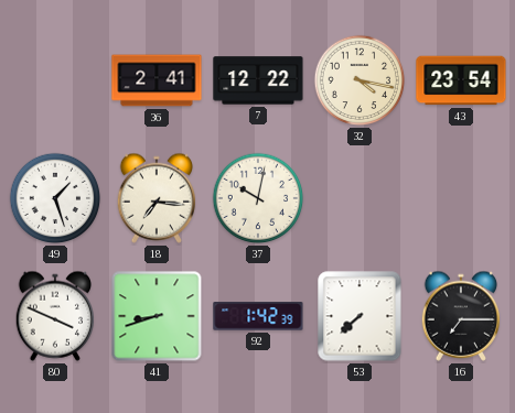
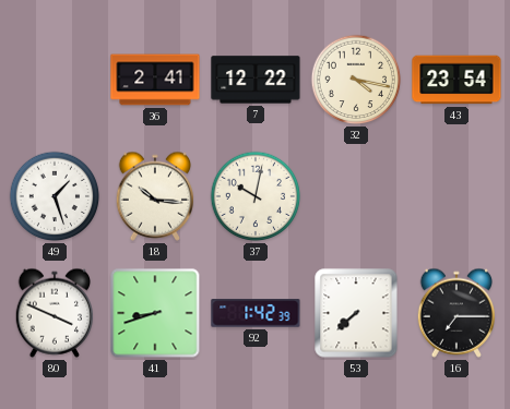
18: 7:16 -> 10:16 (154, 196)
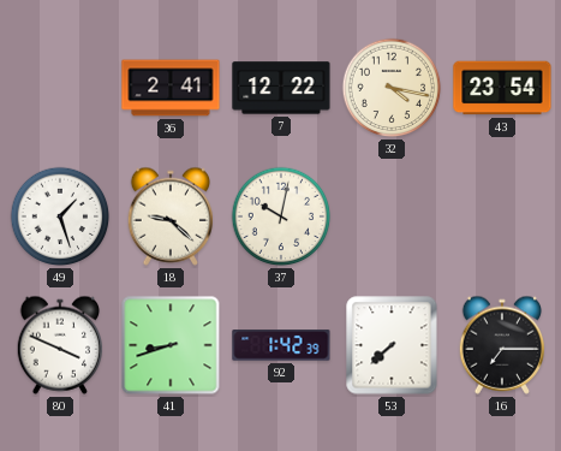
18: 10:16 -> 9:22 (169, 216)
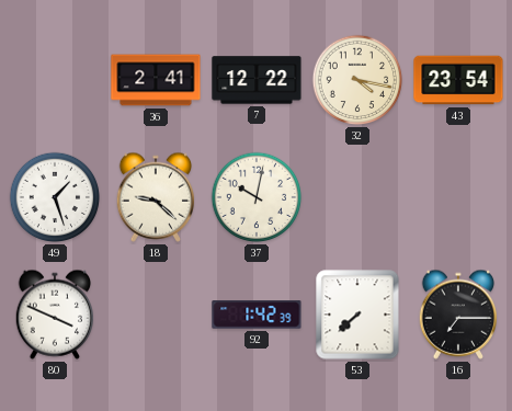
41: 8:42 -> none (171, 345)
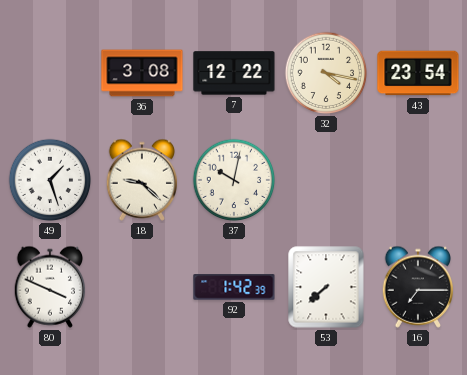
36: 2:41 -> 3:08 (142, 73)
